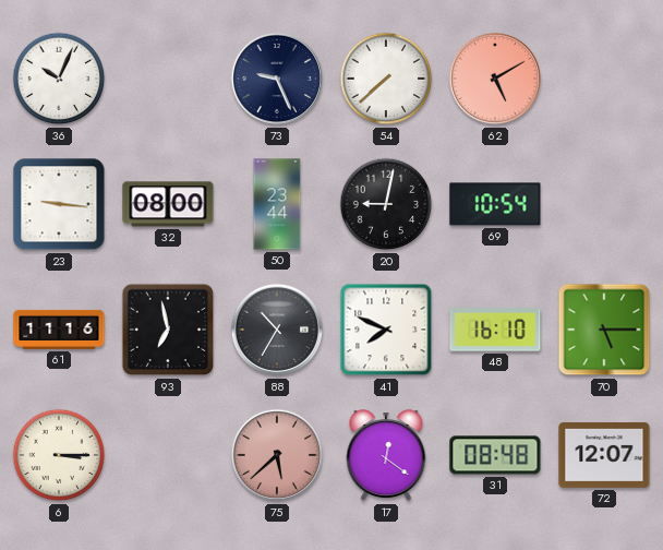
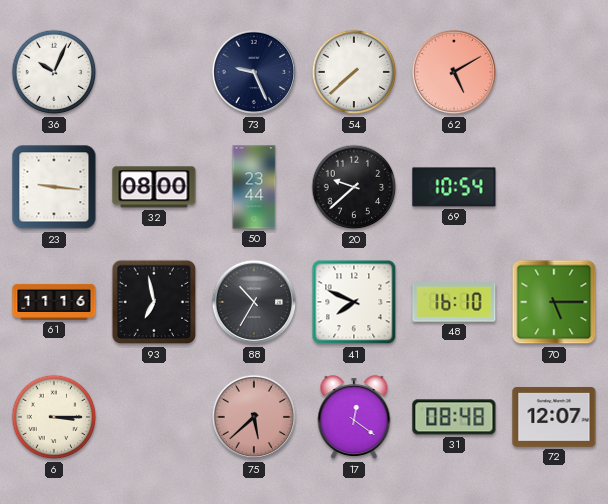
20: 9:02 -> 9:38 (354, 187)
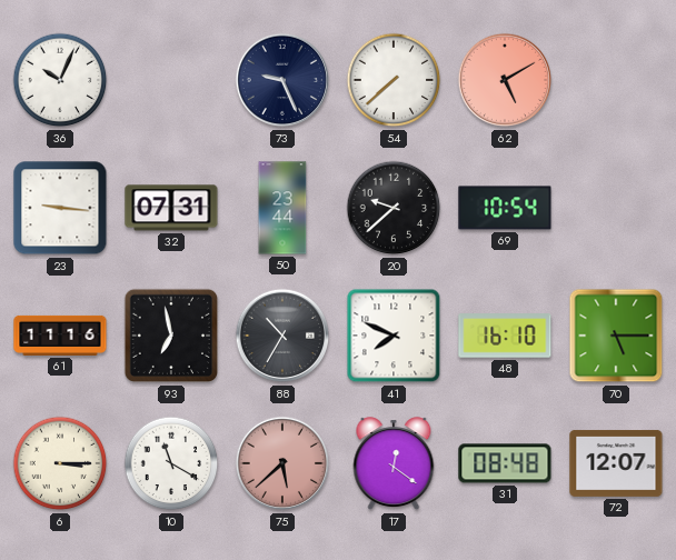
32: 08:00 -> 07:31 (171, 208)
10: none -> 11:20 (171, 463)
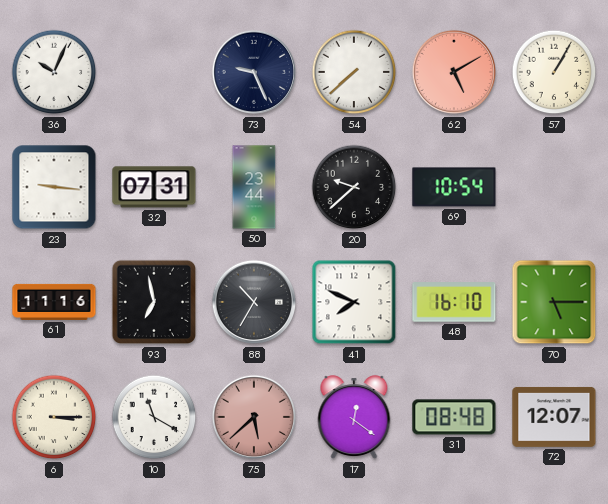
57: none -> 1:05 (554, 72)
